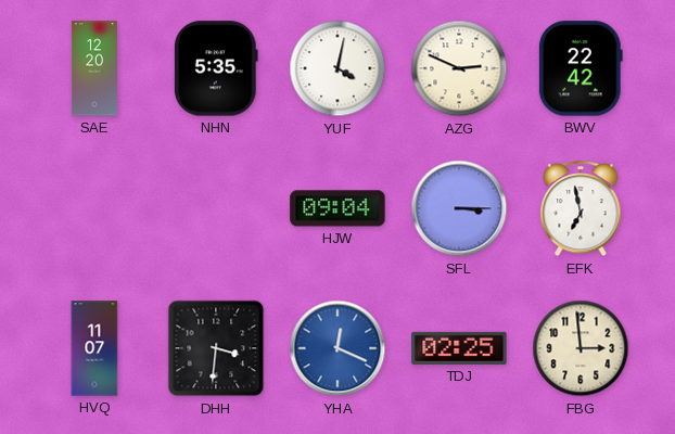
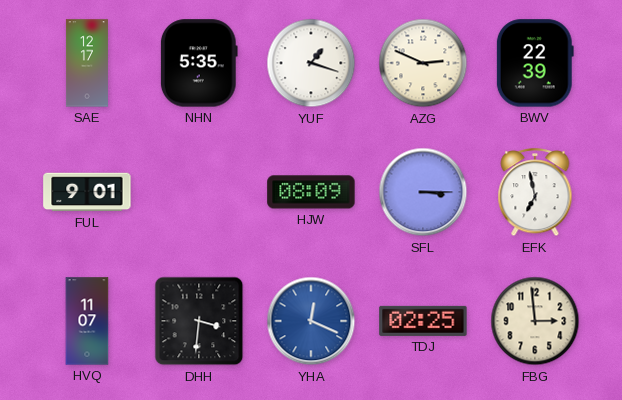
SAE: 12:20 -> 12:17 (87, 63)
YUF: 4:02 -> 1:18 (311, 63)
BWV: 22:42 -> 22:39 (535, 63)
FUL: none -> 9:01 (87, 192)
HJW: 09:04 -> 08:09 (311, 192)
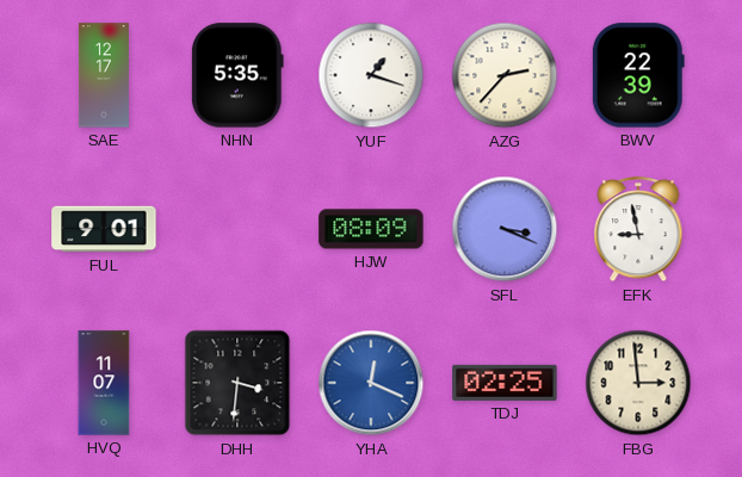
AZG: 2:49 -> 2:37 (505, 75)
SFL: 3:15 -> 3:19 (505, 229)
EFK: 6:58 -> 8:58 (638, 230)
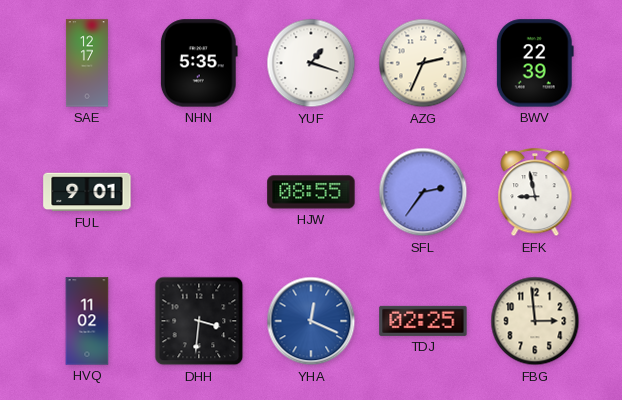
AZG: 2:37 -> 2:34 (423, 63)
HJW: 08:09 -> 08:55 (311, 192)
SFL: 3:19 -> 2:36 (423, 192)
HVQ: 11:07 -> 11:02 (87, 321)
